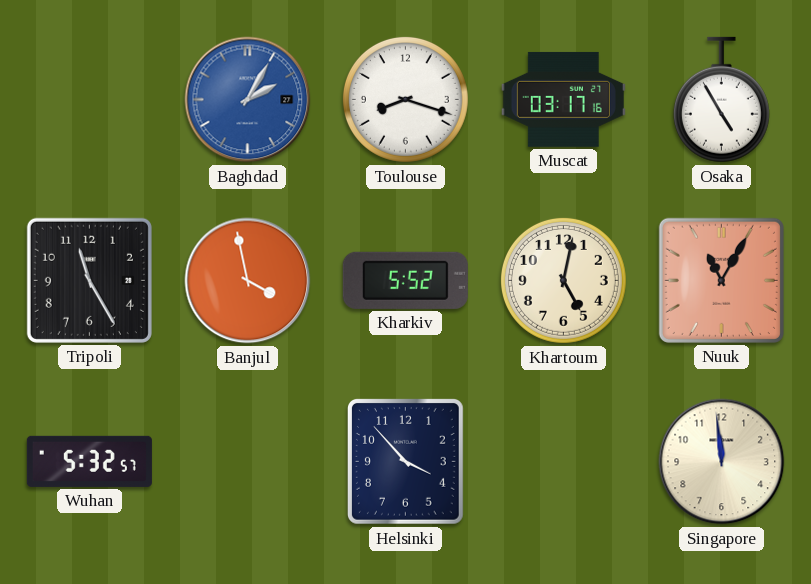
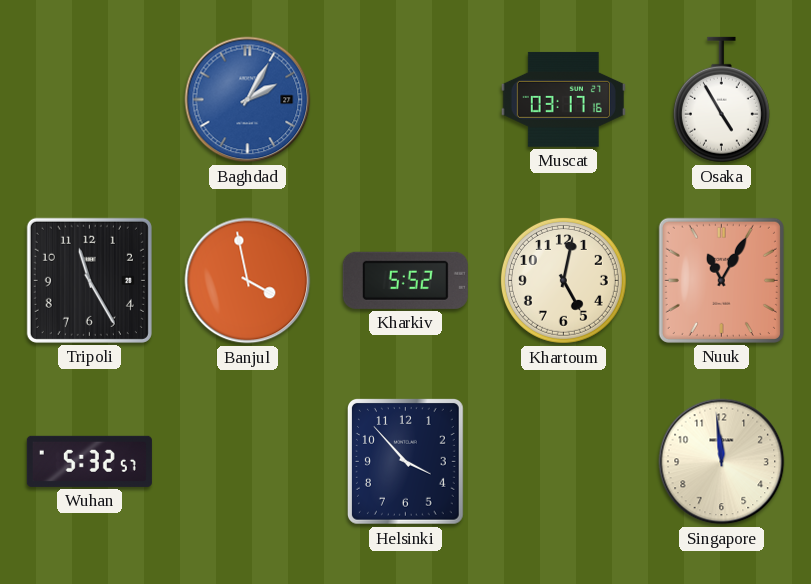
Toulouse: 8:18 -> none (405, 99)
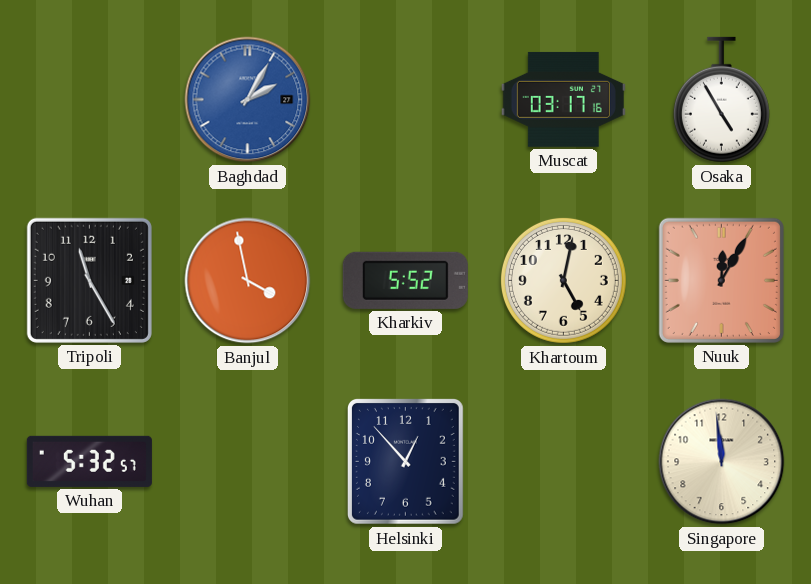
Nuuk: 11:05 -> 12:05 (721, 280)
Helsinki: 3:53 -> 12:53 (405, 462)
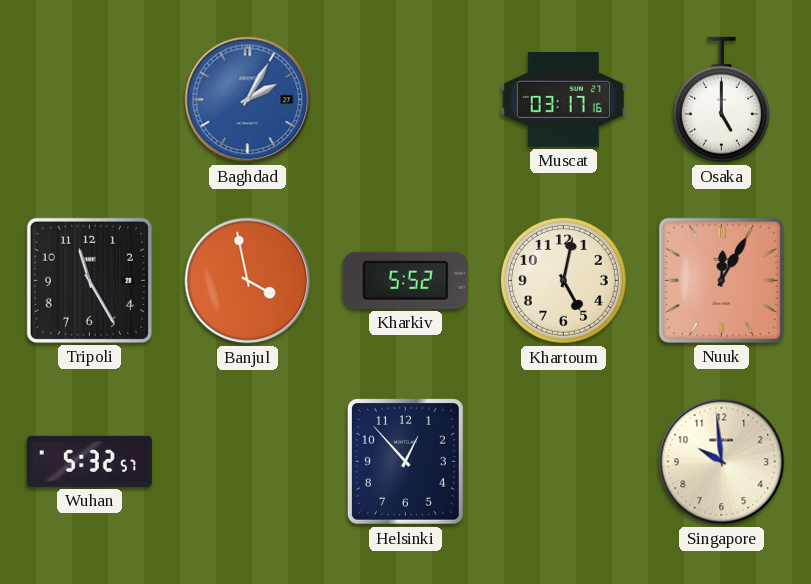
Osaka: 4:55 -> 5:00 (721, 100)
Singapore: 11:59 -> 9:59 (722, 462)
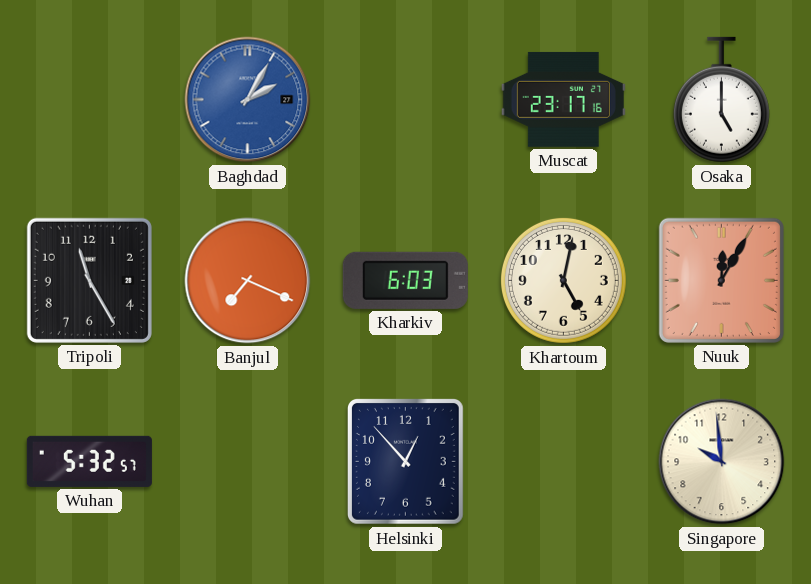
Muscat: 03:17 -> 23:17 (563, 99)
Banjul: 3:58 -> 7:19 (248, 281)
Kharkiv: 5:52 -> 6:03 (405, 280)
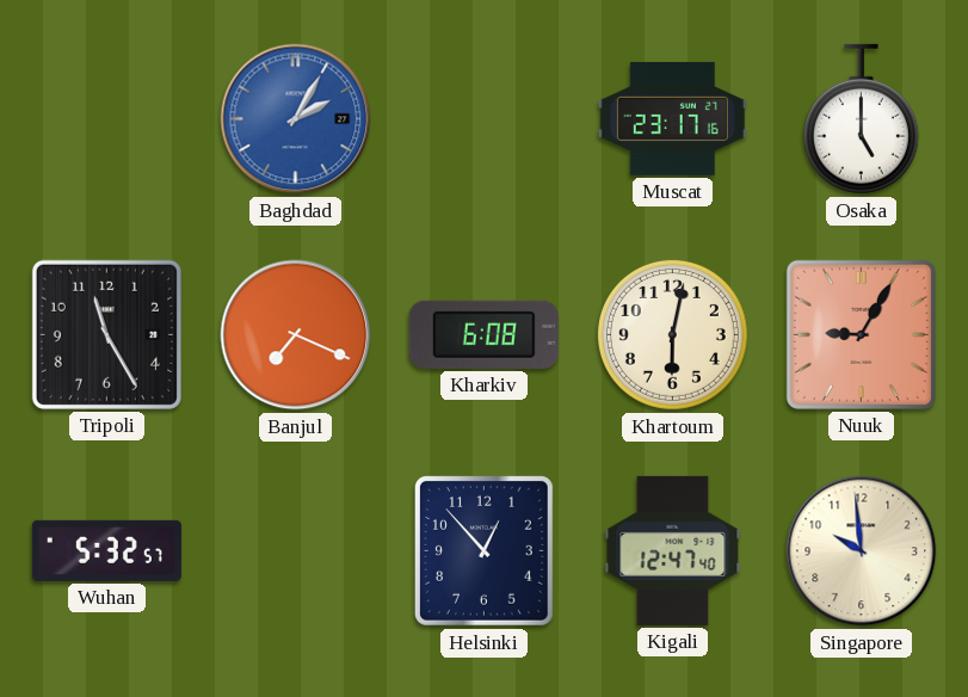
Kharkiv: 6:03 -> 6:08 (483, 334)
Khartoum: 5:02 -> 6:02 (672, 334)
Nuuk: 12:05 -> 9:05 (861, 334)
Kigali: none -> 12:47 (673, 550)
